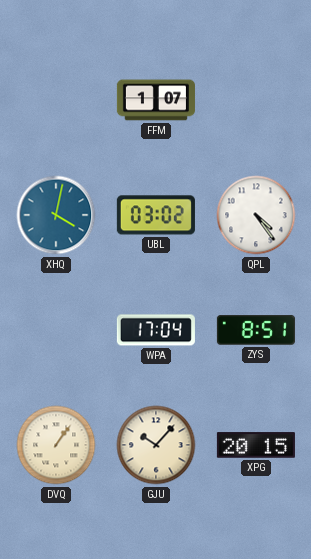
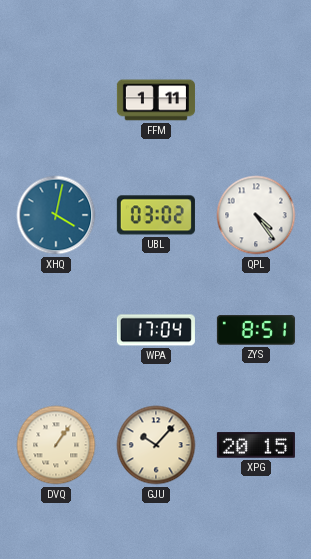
FFM: 1:07 -> 1:11 (156, 100)
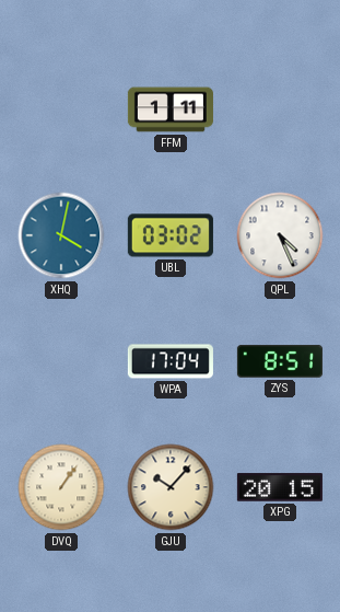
QPL: 4:24 -> 4:26 (280, 235)
